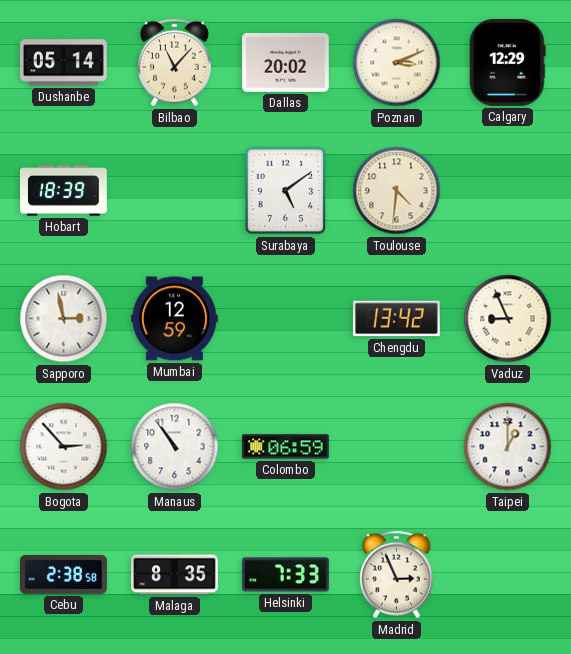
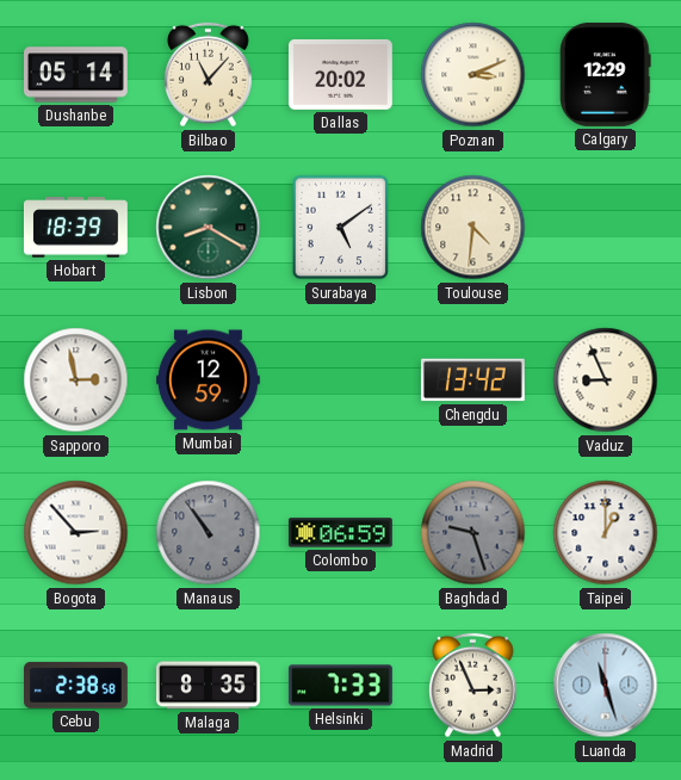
Lisbon: none -> 8:20 (209, 228)
Manaus dial: white -> grey (209, 533)
Baghdad: none -> 9:27 (473, 533)
Luanda: none -> 11:27 (606, 686)
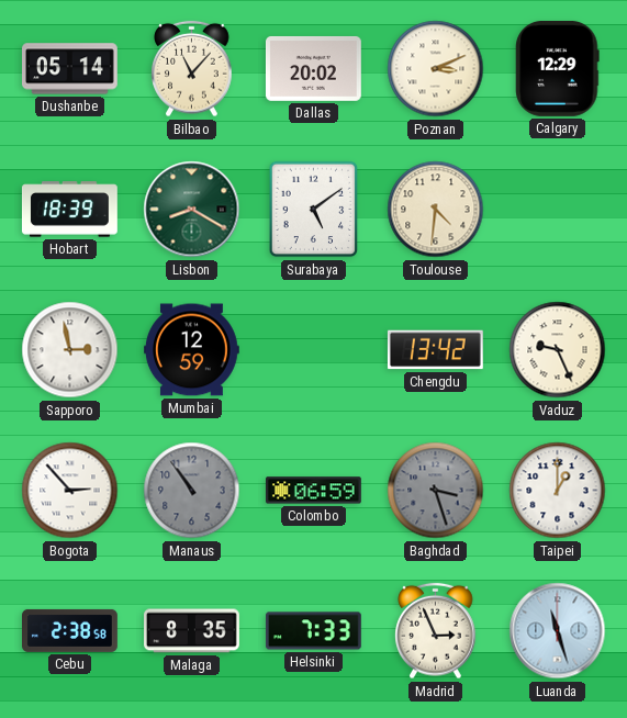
Vaduz: 8:56 -> 9:26 (558, 350)
Baghdad: 9:27 -> 3:27 (436, 491)
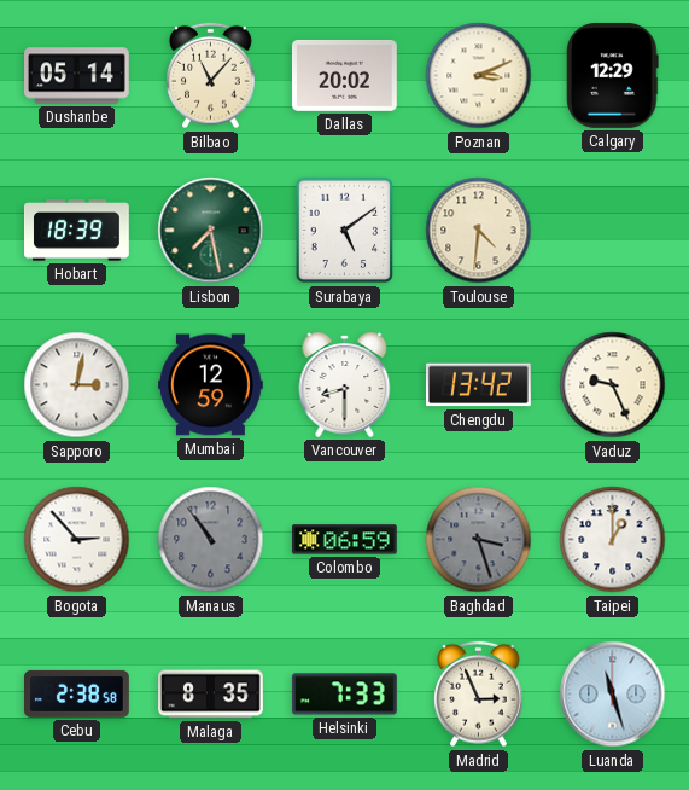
Lisbon: 8:20 -> 7:28 (211, 231)
Sapporo: 2:58 -> 3:02 (77, 385)
Vancouver: none -> 8:30 (345, 384)
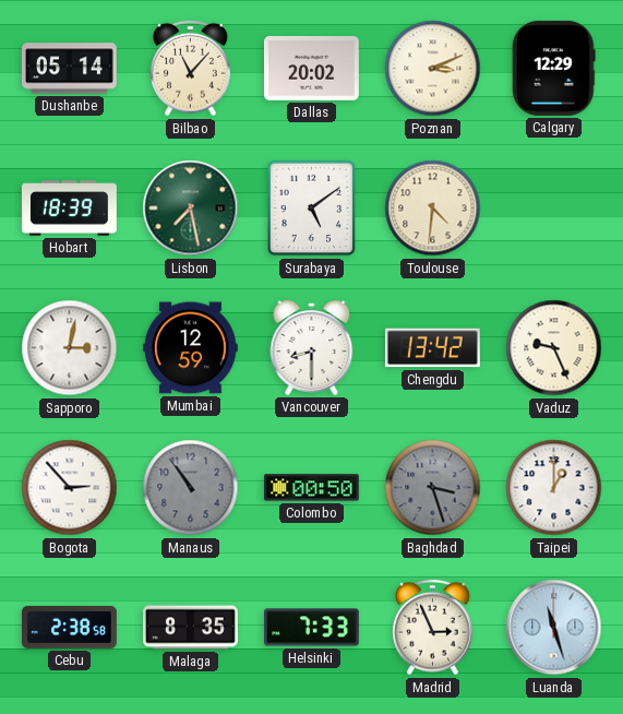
Colombo: 06:59 -> 00:50 (311, 488)
